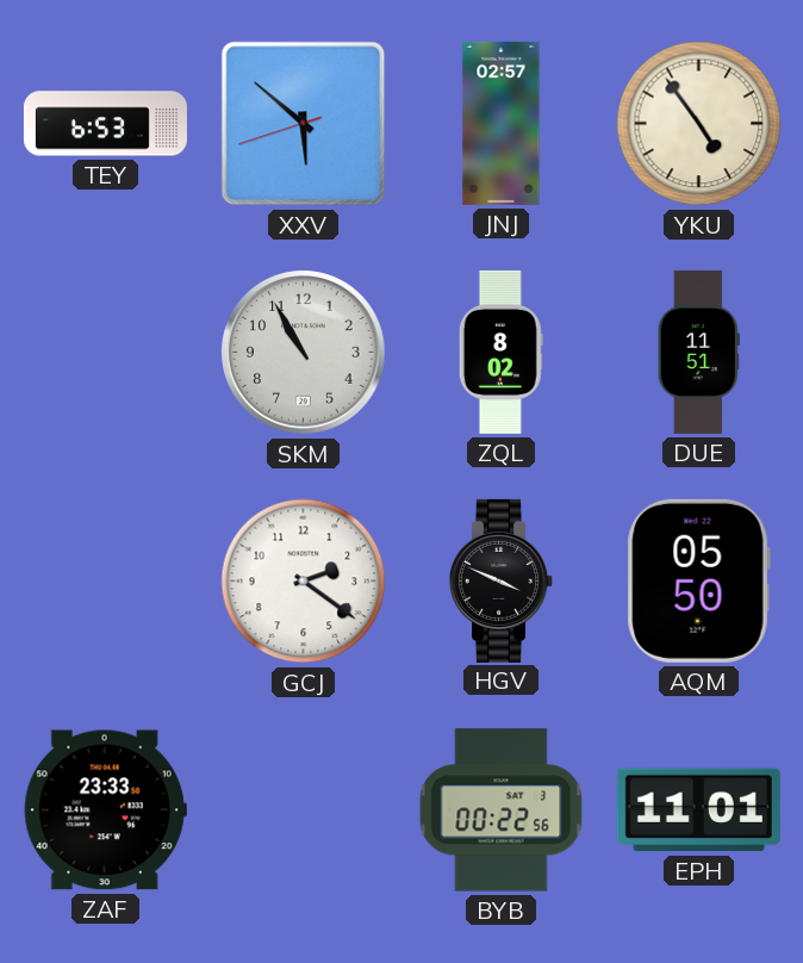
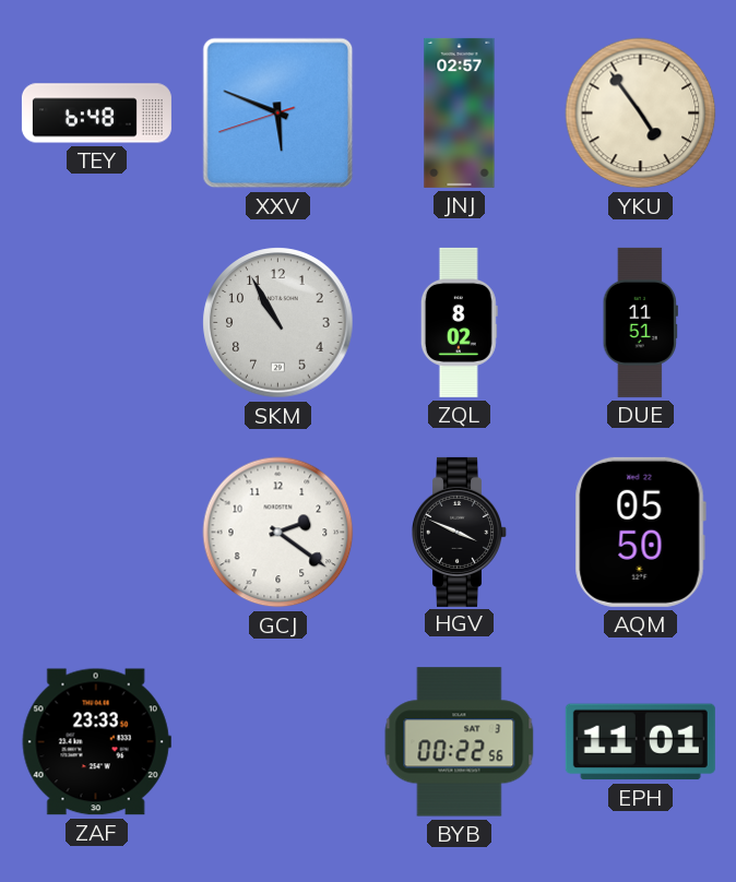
TEY: 6:53 -> 6:48 (96, 114)
XXV: 5:51 -> 5:48 (278, 114)
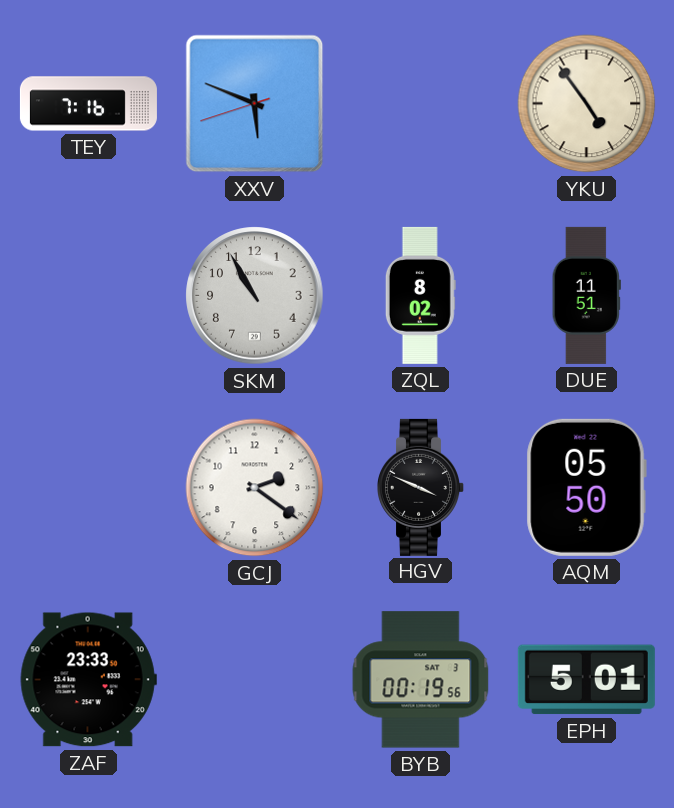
TEY: 6:48 -> 7:16 (88, 104)
JNJ: 02:57 -> none (460, 112)
BYB: 00:22 -> 00:19 (421, 680)
EPH: 11:01 -> 5:01 (586, 680)
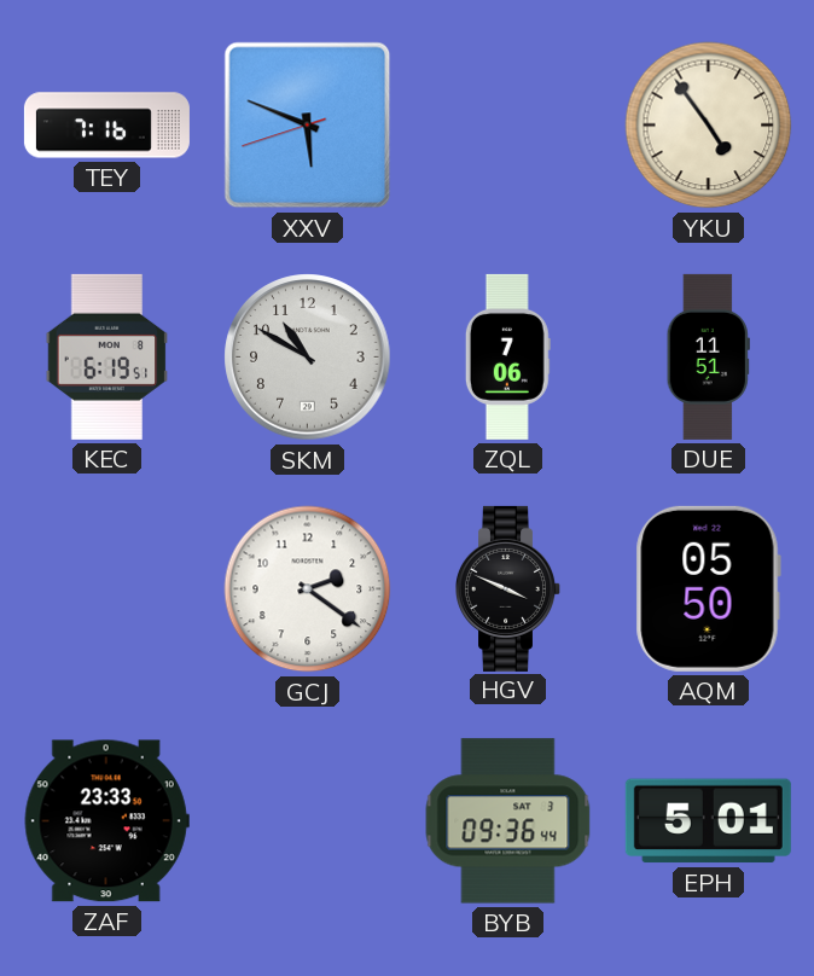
KEC: none -> 6:19 (107, 356)
SKM: 10:55 -> 10:50 (308, 358)
ZQL: 8:02 -> 7:06 (507, 356)
BYB: 00:19 -> 09:36 (508, 821)
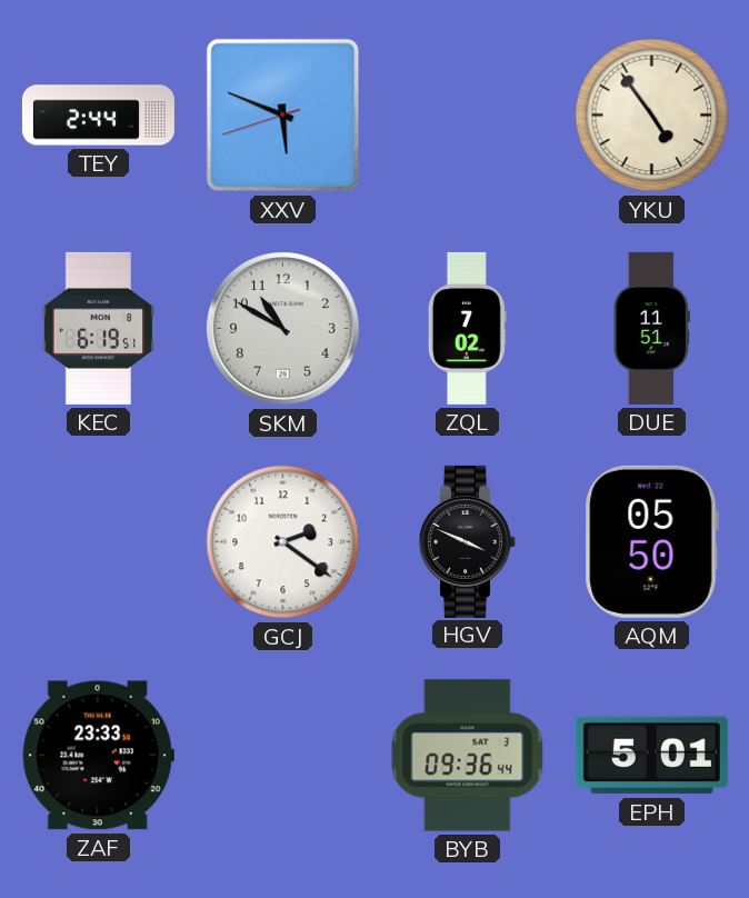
TEY: 7:16 -> 2:44 (98, 116)
ZQL: 7:06 -> 7:02 (467, 328)
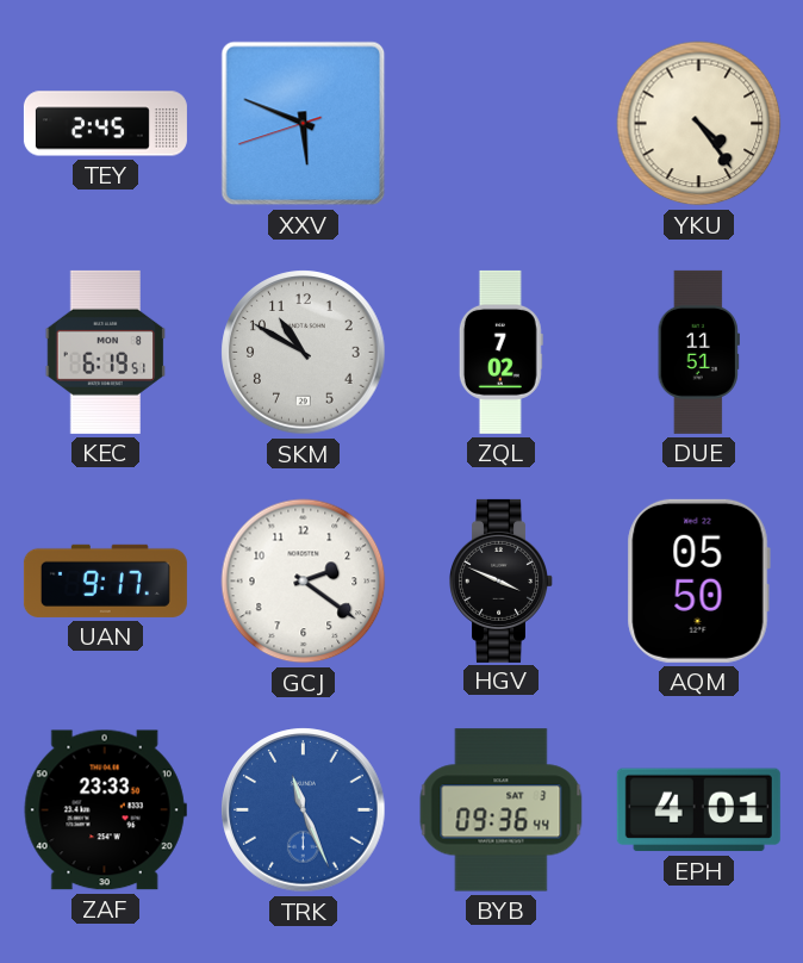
TEY: 2:44 -> 2:45 (105, 124)
YKU: 4:54 -> 4:24 (699, 124)
UAN: none -> 9:17 (105, 580)
TRK: none -> 11:26 (304, 810)
EPH: 5:01 -> 4:01 (698, 810)
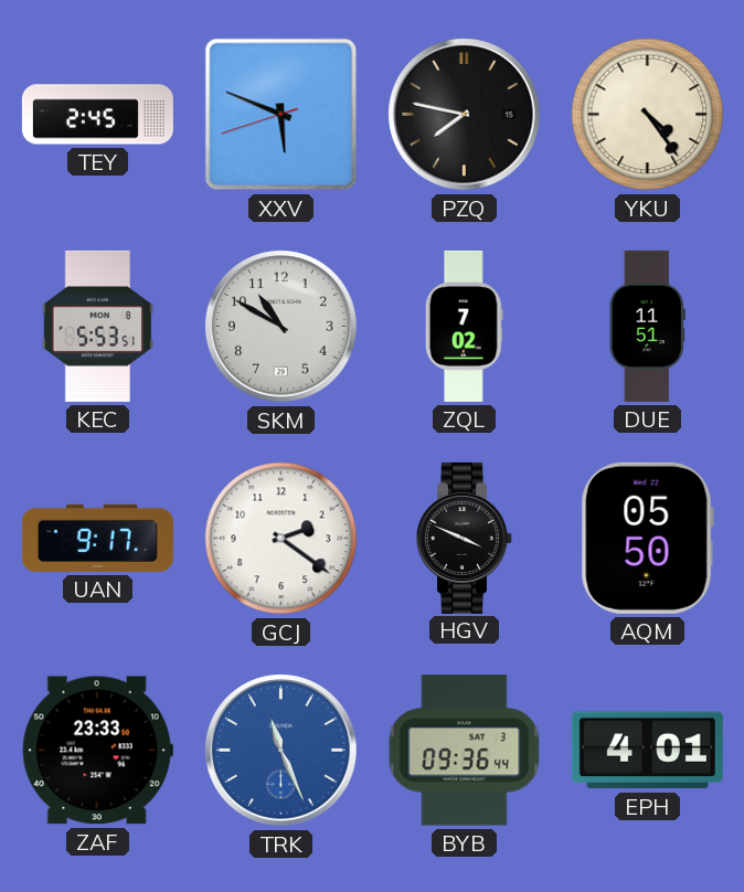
PZQ: none -> 7:47 (465, 115)
KEC: 6:19 -> 5:53 (98, 326)
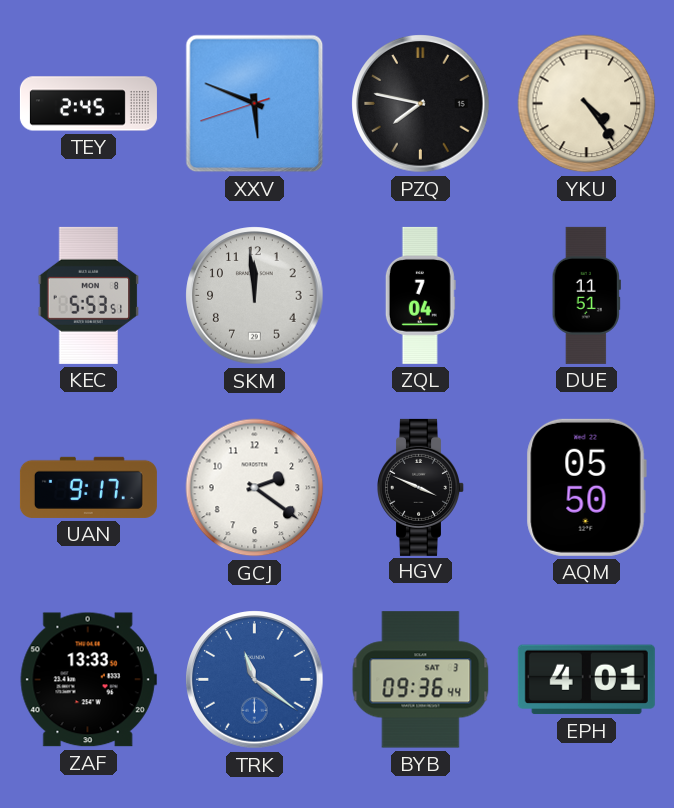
SKM: 10:50 -> 11:59 (255, 296)
ZQL: 7:02 -> 7:04 (420, 295)
ZAF: 23:33 -> 13:33 (88, 680)
TRK: 11:26 -> 11:21 (255, 680)
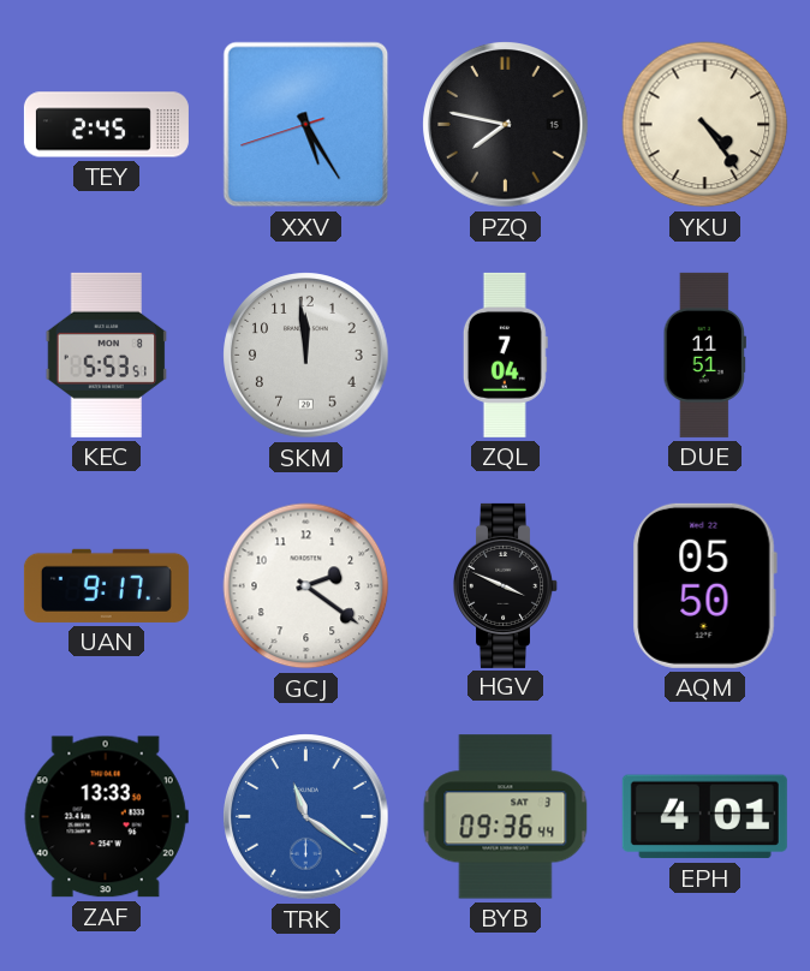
XXV: 5:48 -> 5:24 (306, 125)
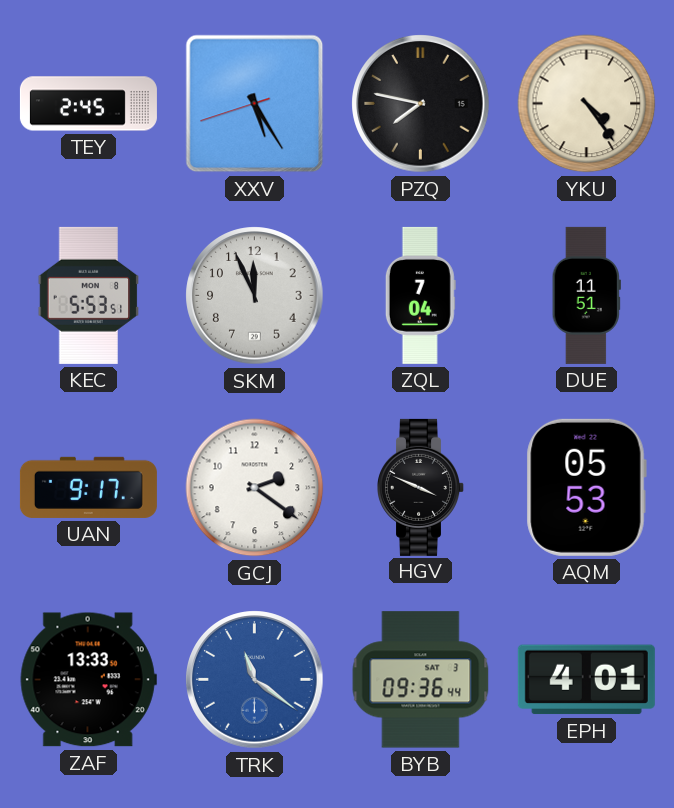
SKM: 11:59 -> 11:56 (255, 296)
AQM: 05:50 -> 05:53 (586, 487)
